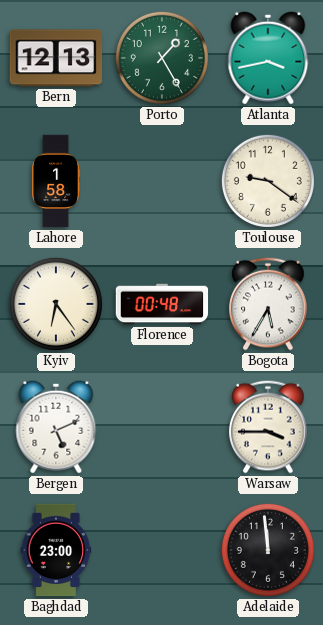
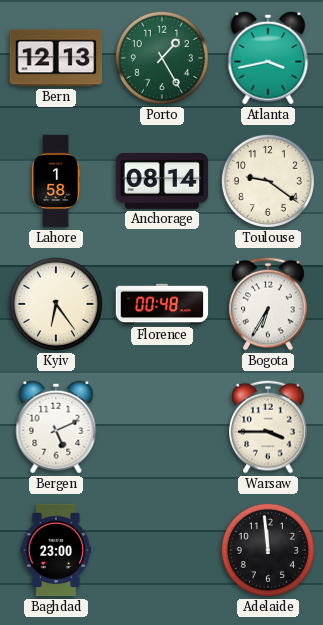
Anchorage: none -> 08:14 (162, 182)
Bogota: 5:35 -> 6:35 (268, 304)
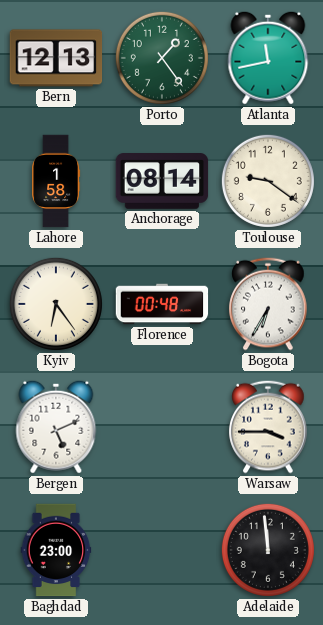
Porto: 1:25 -> 1:24 (162, 58)
Atlanta: 3:43 -> 11:43 (268, 58)
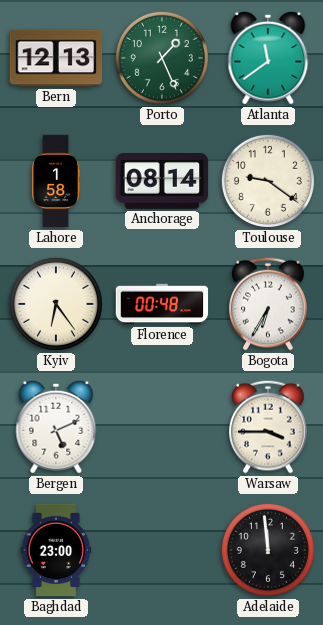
Porto: 1:24 -> 1:26 (162, 58)
Atlanta: 11:43 -> 11:39 (268, 58)
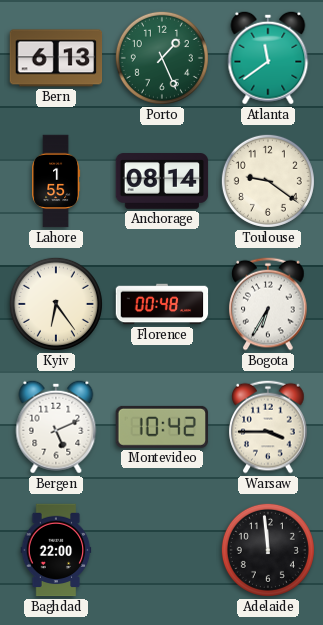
Bern: 12:13 -> 6:13 (56, 58)
Lahore: 1:58 -> 1:55 (56, 181)
Montevideo: none -> 10:42 (161, 427)
Baghdad: 23:00 -> 22:00 (56, 550)
